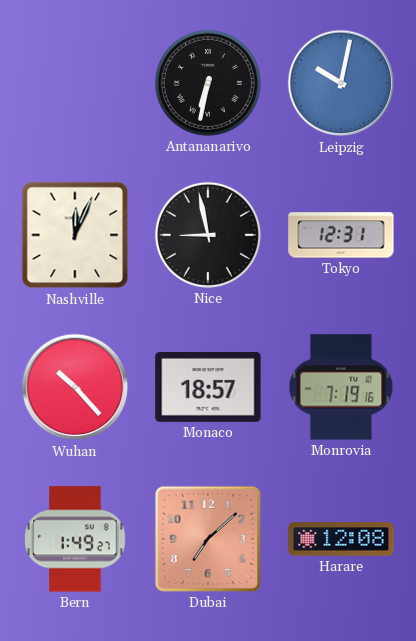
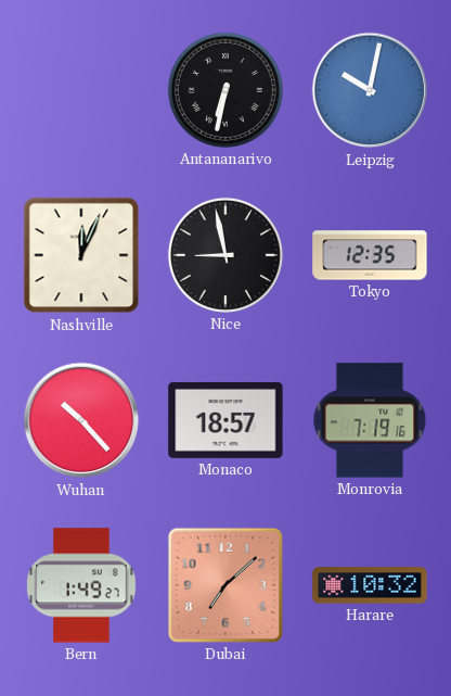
Tokyo: 12:31 -> 12:35 (370, 255)
Harare: 12:08 -> 10:32 (370, 585)
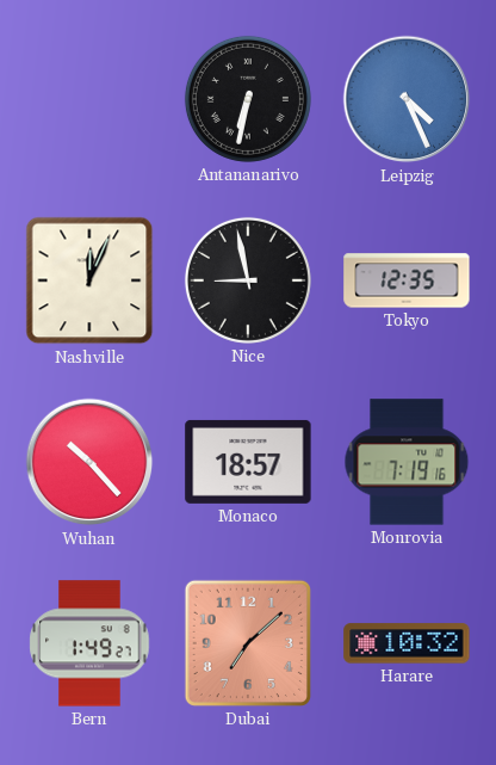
Leipzig: 10:02 -> 4:26 (407, 99)
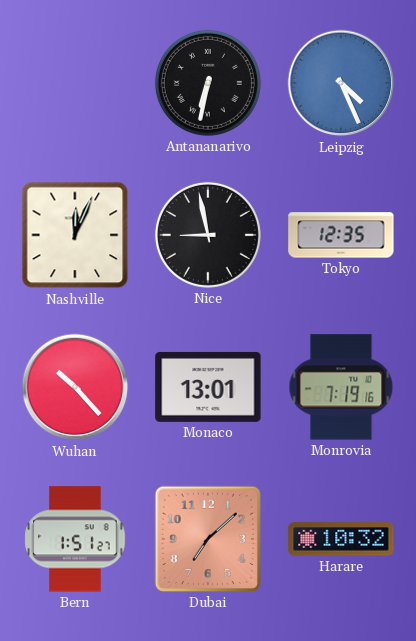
Monaco: 18:57 -> 13:01 (208, 387)
Bern: 1:49 -> 1:51 (75, 539)
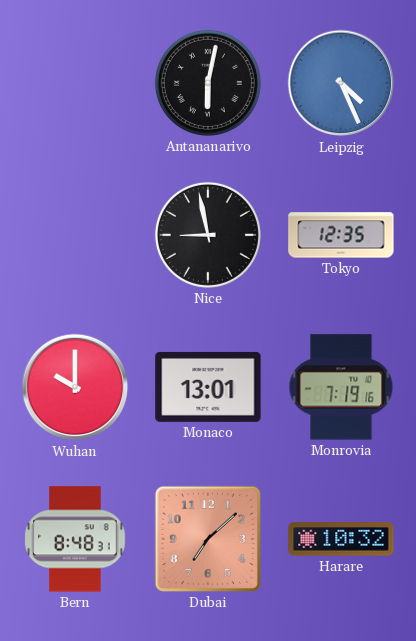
Antananarivo: 6:32 -> 6:02 (208, 83)
Nashville: 12:04 -> none (75, 235)
Wuhan: 10:23 -> 10:00 (75, 387)
Bern: 1:51 -> 8:48 (75, 539)
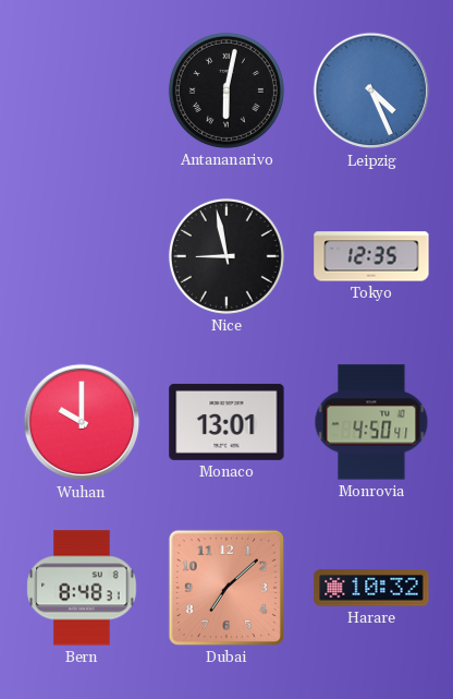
Monrovia: 7:19 -> 4:50 (371, 422)
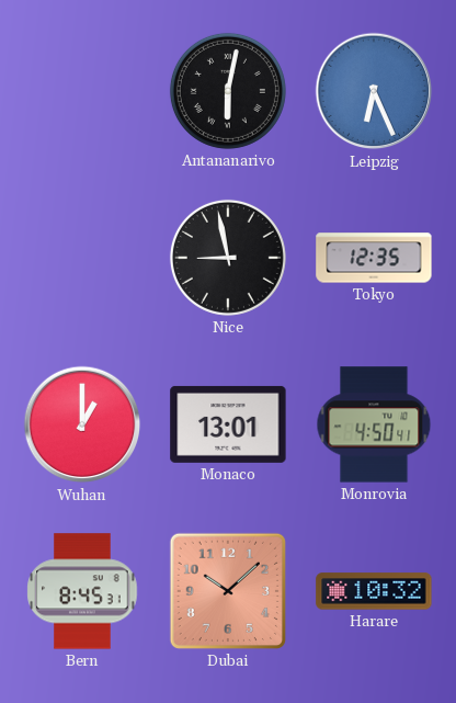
Leipzig: 4:26 -> 6:26 (374, 91)
Wuhan: 10:00 -> 1:00 (82, 424)
Bern: 8:48 -> 8:45 (82, 591)
Dubai: 7:08 -> 10:08 (228, 591)
